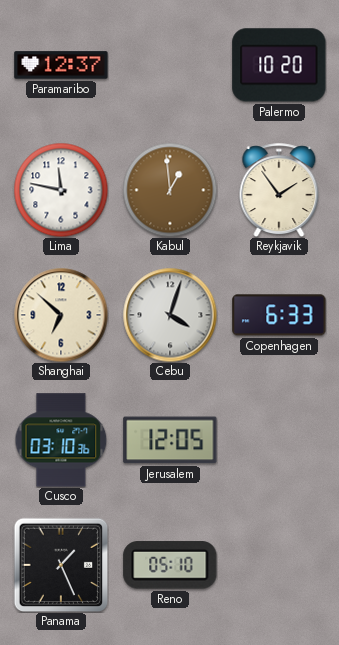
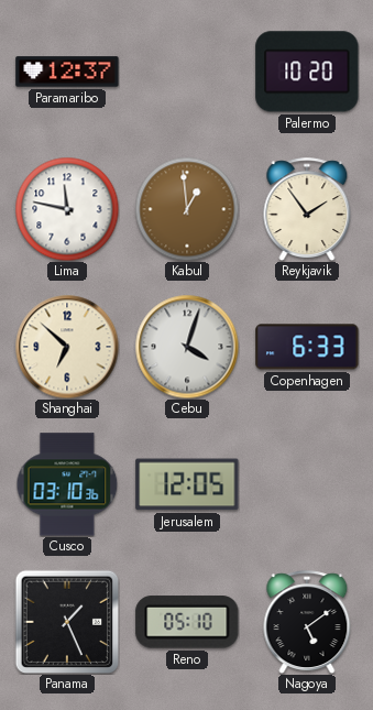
Nagoya: none -> 5:09 (307, 622)
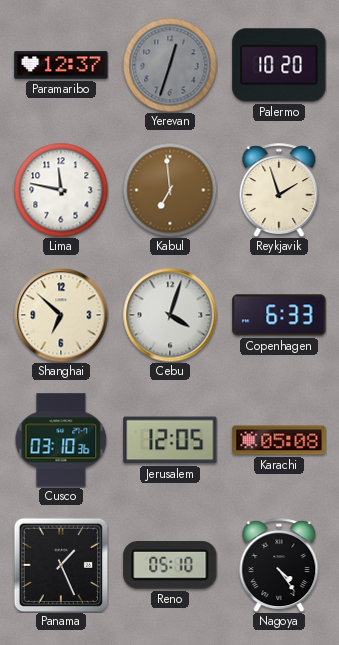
Yerevan: none -> 12:33 (170, 65)
Kabul: 12:59 -> 6:59 (170, 190)
Reykjavik: 1:54 -> 1:57 (279, 190)
Karachi: none -> 05:08 (279, 440)
Nagoya: 5:09 -> 4:24 (279, 565)
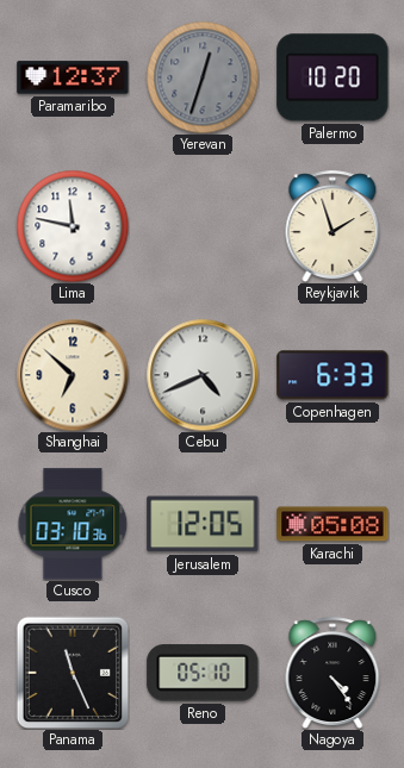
Kabul: 6:59 -> none (170, 190)
Cebu: 4:03 -> 4:41 (203, 375)
Panama: 1:26 -> 11:26 (73, 673)
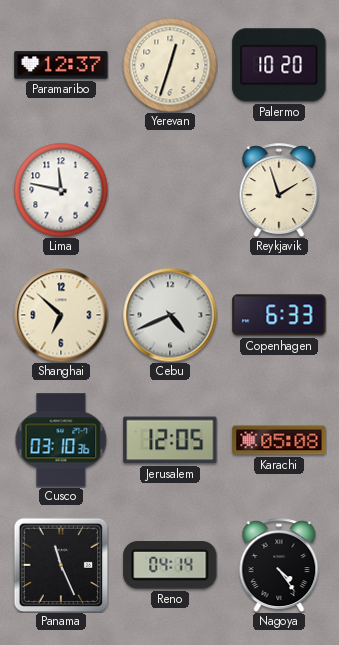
Yerevan dial: grey -> cream (170, 65)
Reno: 05:10 -> 04:14 (170, 565)
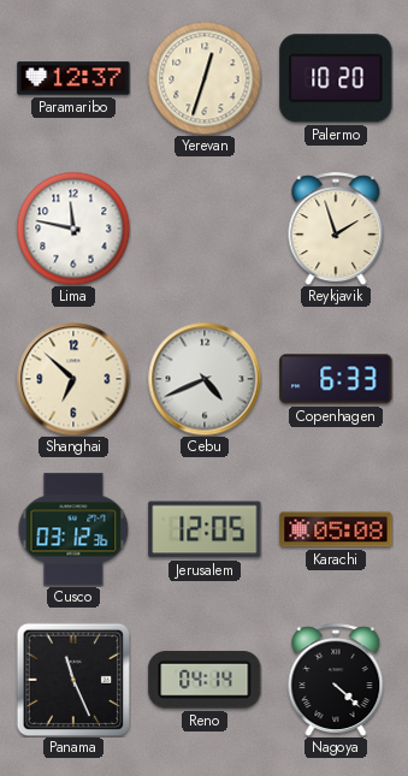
Cusco: 03:10 -> 03:12 (73, 529)
Nagoya: 4:24 -> 4:22 (336, 680)
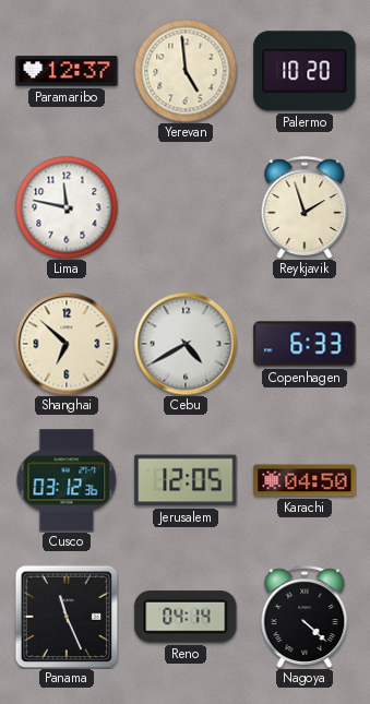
Yerevan: 12:33 -> 4:59 (186, 71)
Cebu: 4:41 -> 4:40 (186, 344)
Karachi: 05:08 -> 04:50 (305, 480)
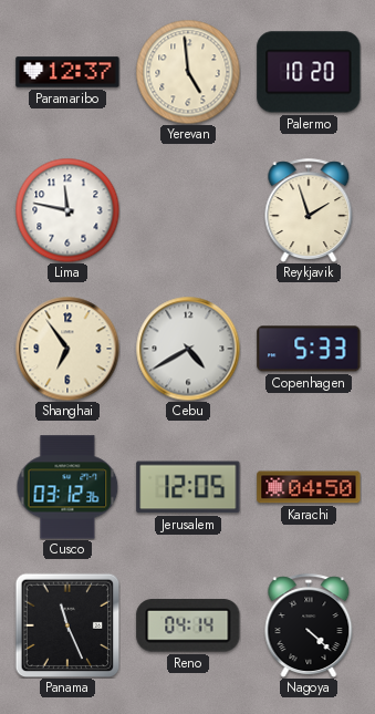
Shanghai: 6:52 -> 6:54 (67, 349)
Copenhagen: 6:33 -> 5:33 (309, 349)
